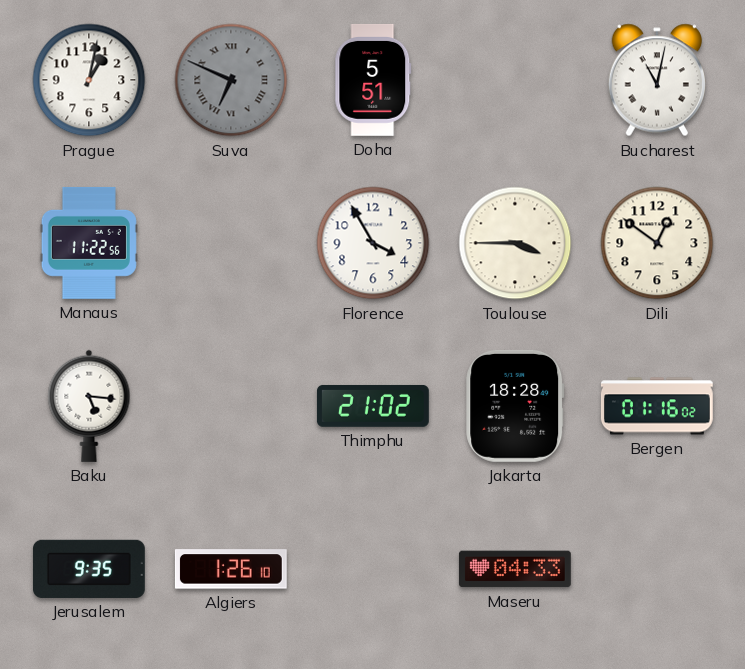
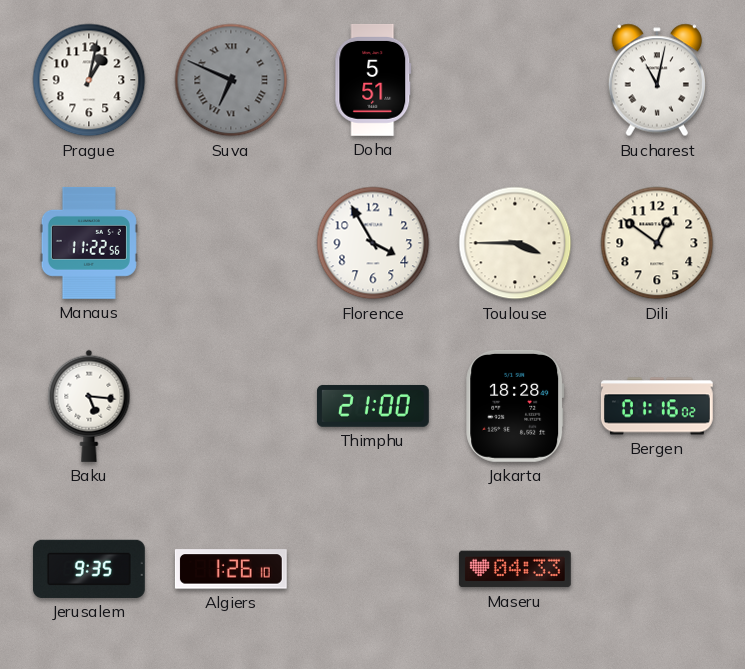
Thimphu: 21:02 -> 21:00 (373, 406)
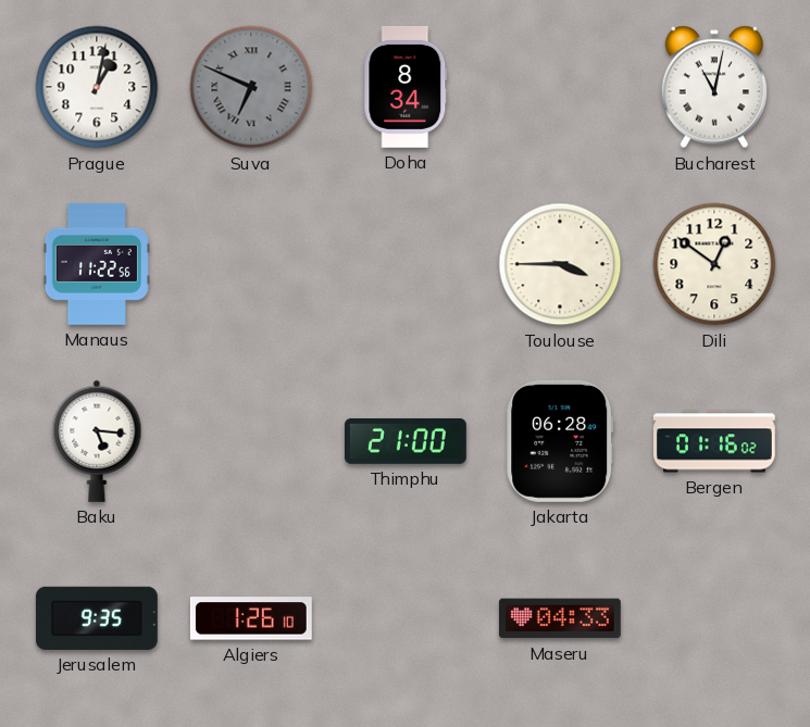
Doha: 5:51 -> 8:34 (406, 87)
Florence: 3:55 -> none (373, 243)
Jakarta: 18:28 -> 06:28 (560, 441)
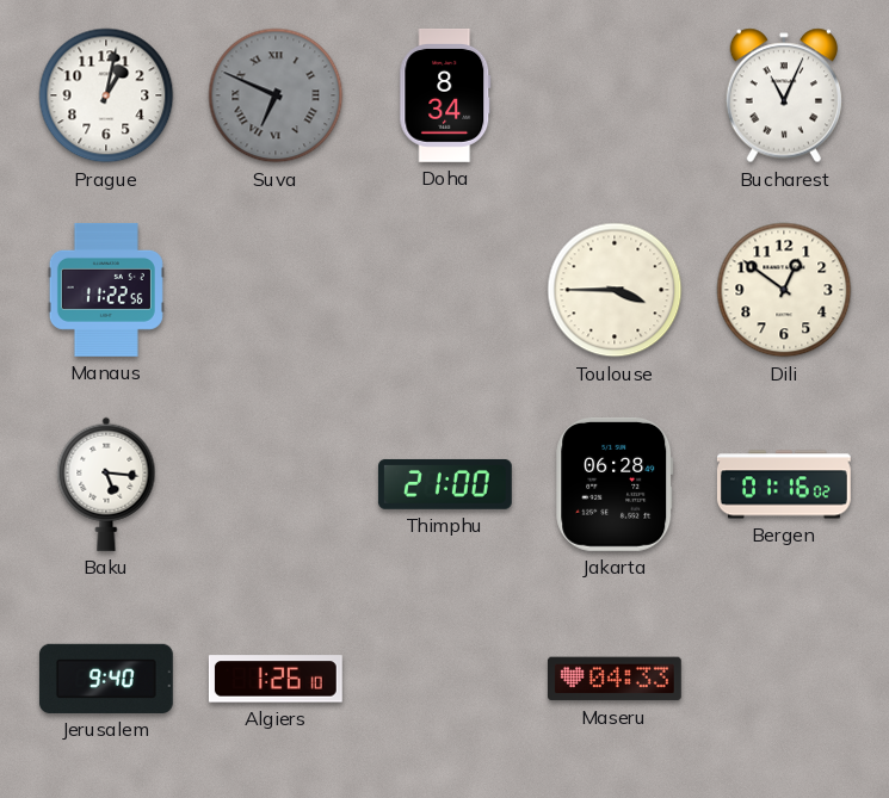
Bucharest: 11:02 -> 11:04 (783, 95)
Jerusalem: 9:35 -> 9:40 (106, 679)
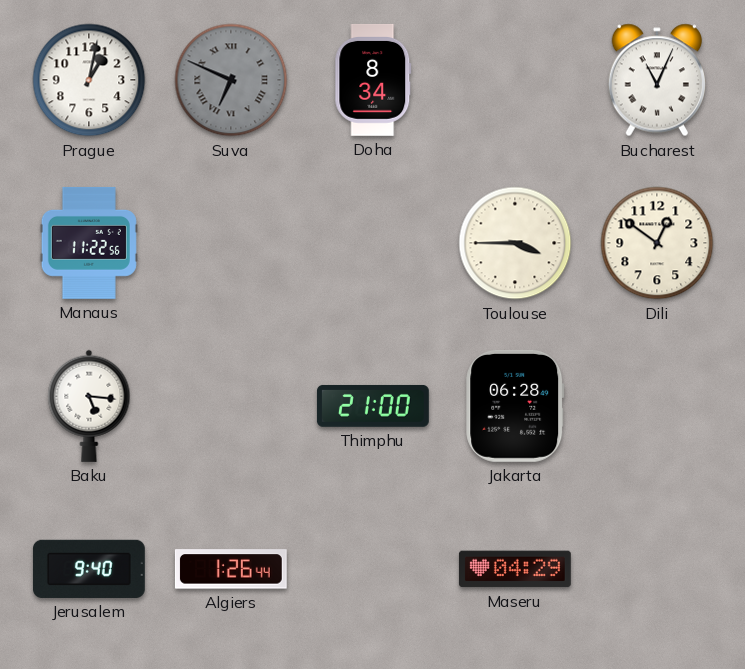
Bergen: 01:16 -> none (784, 484)
Algiers: 1:26:10 -> 1:26:44 (231, 569)
Maseru: 04:33 -> 04:29 (515, 569)
